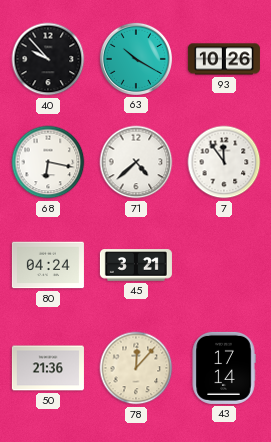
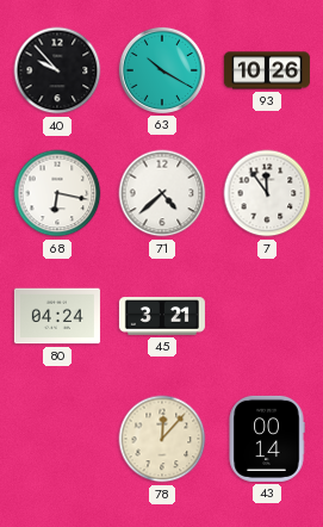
50: 21:36 -> none (48, 368)
43: 17:14 -> 00:14 (267, 439)
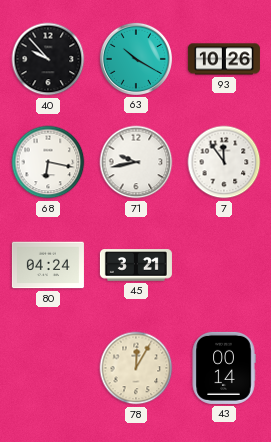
71: 4:38 -> 9:43 (136, 162)
78: 12:07 -> 12:05 (136, 368)
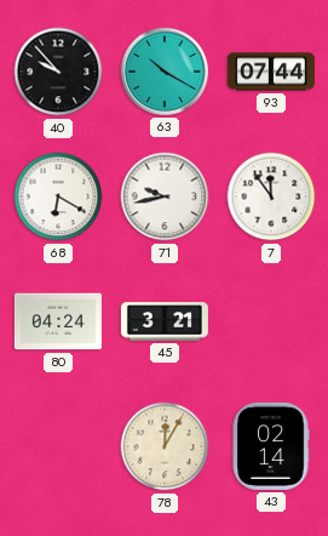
93: 10:26 -> 07:44 (271, 72)
68: 6:17 -> 6:20 (58, 196)
43: 00:14 -> 02:14 (271, 446)
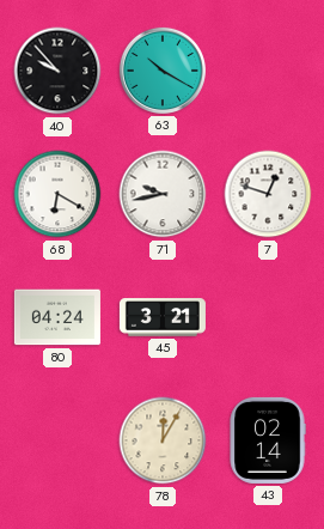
93: 07:44 -> none (271, 72)
7: 11:54 -> 12:48 (268, 194)
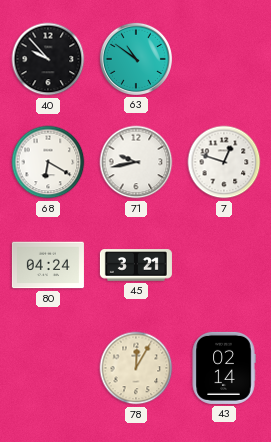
63: 10:20 -> 10:51 (136, 59)
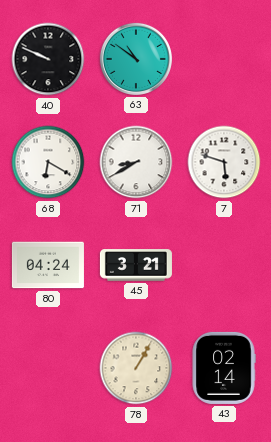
40: 9:53 -> 9:49 (48, 59)
71: 9:43 -> 8:40 (136, 162)
7: 12:48 -> 5:48 (224, 162)
78: 12:05 -> 1:05 (136, 368)
